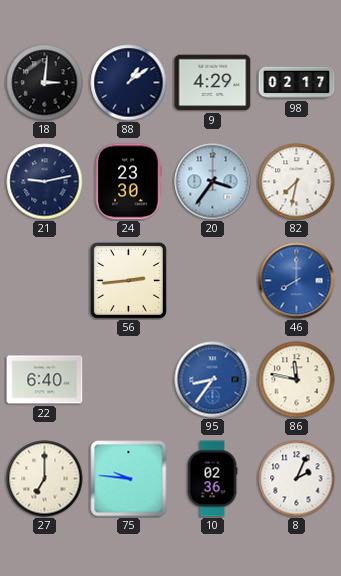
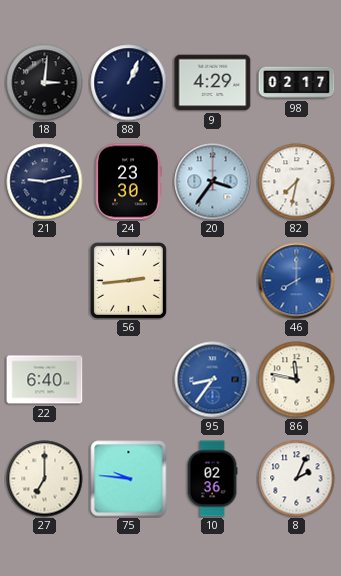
88: 1:09 -> 1:04 (129, 83)
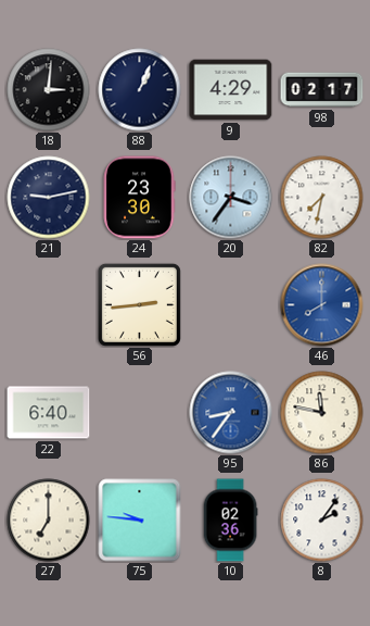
8: 2:04 -> 2:06 (322, 521)
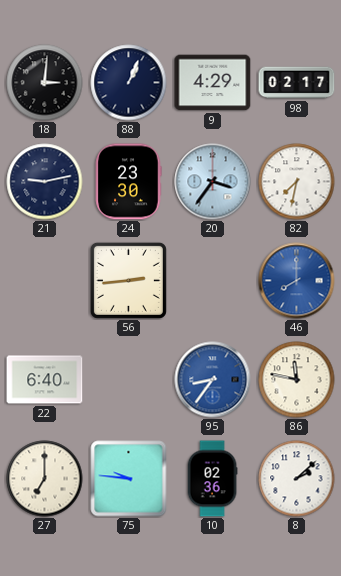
8: 2:06 -> 2:08 (297, 479)
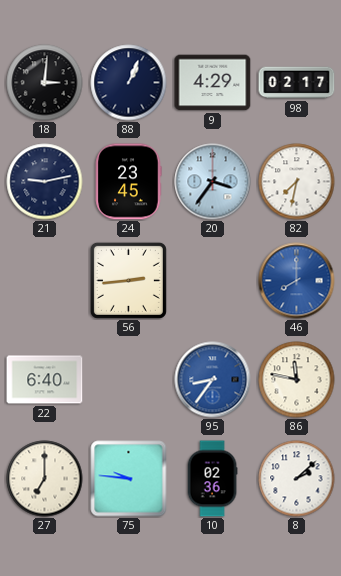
24: 23:30 -> 23:45 (128, 182)
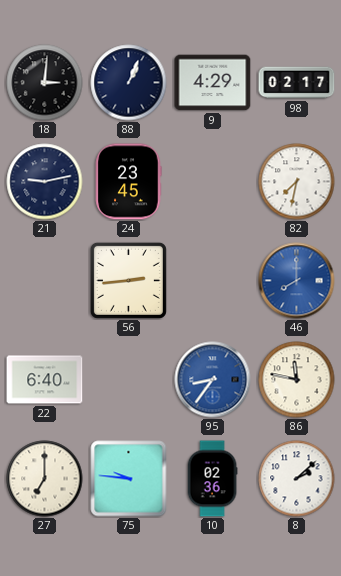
20: 3:36 -> none (213, 182)
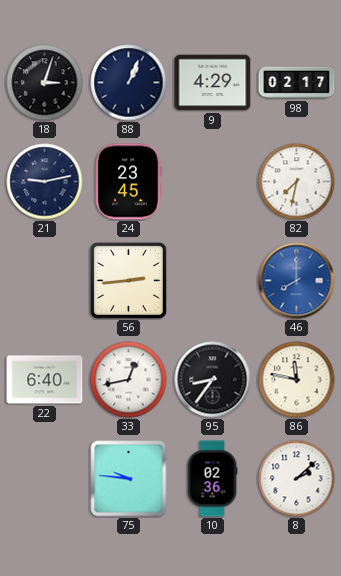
18: 3:01 -> 3:03 (45, 83)
33: none -> 12:43 (129, 380)
95 dial: blue -> black (213, 380)
27: 7:00 -> none (45, 479)
